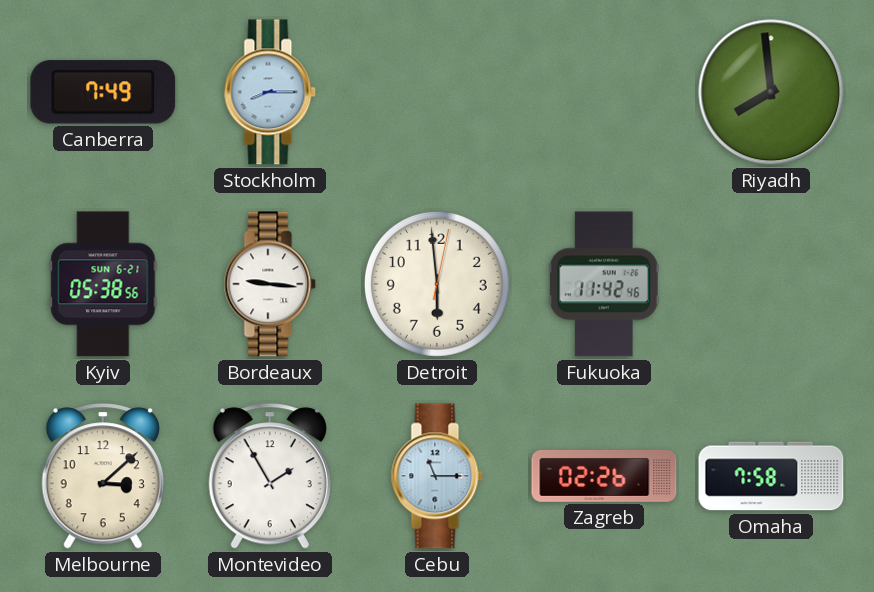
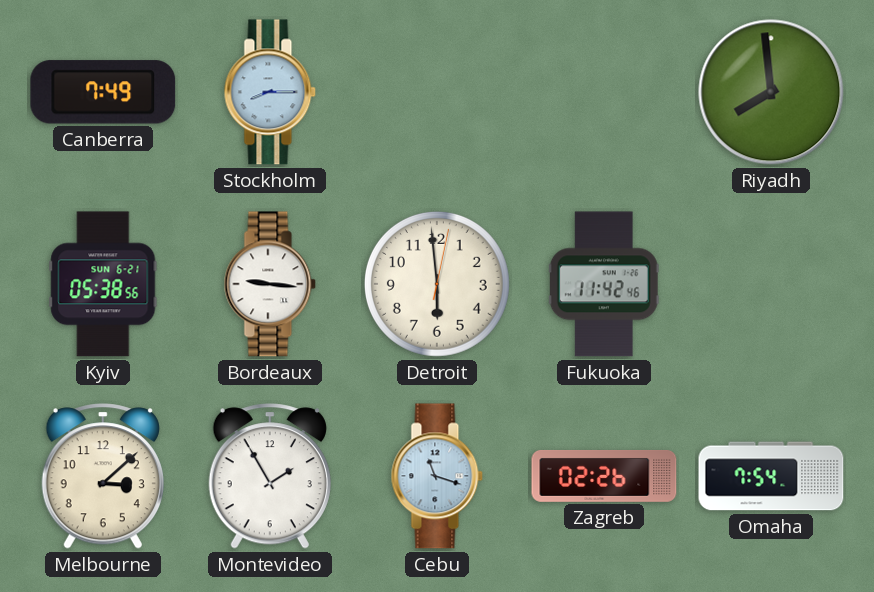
Cebu: 11:15 -> 11:18 (437, 476)
Omaha: 7:58 -> 7:54 (771, 476)
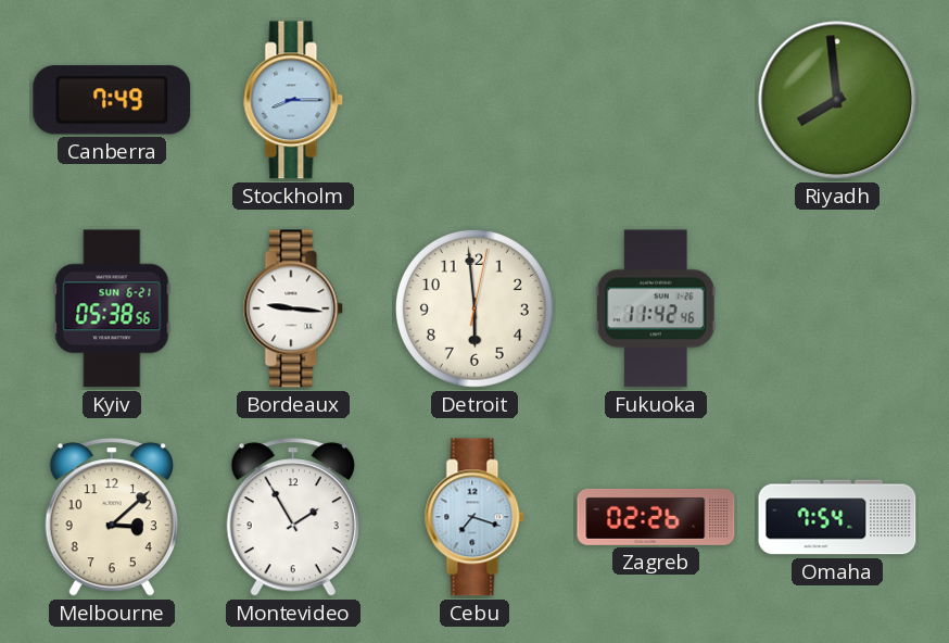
Cebu: 11:18 -> 7:18 (474, 517)
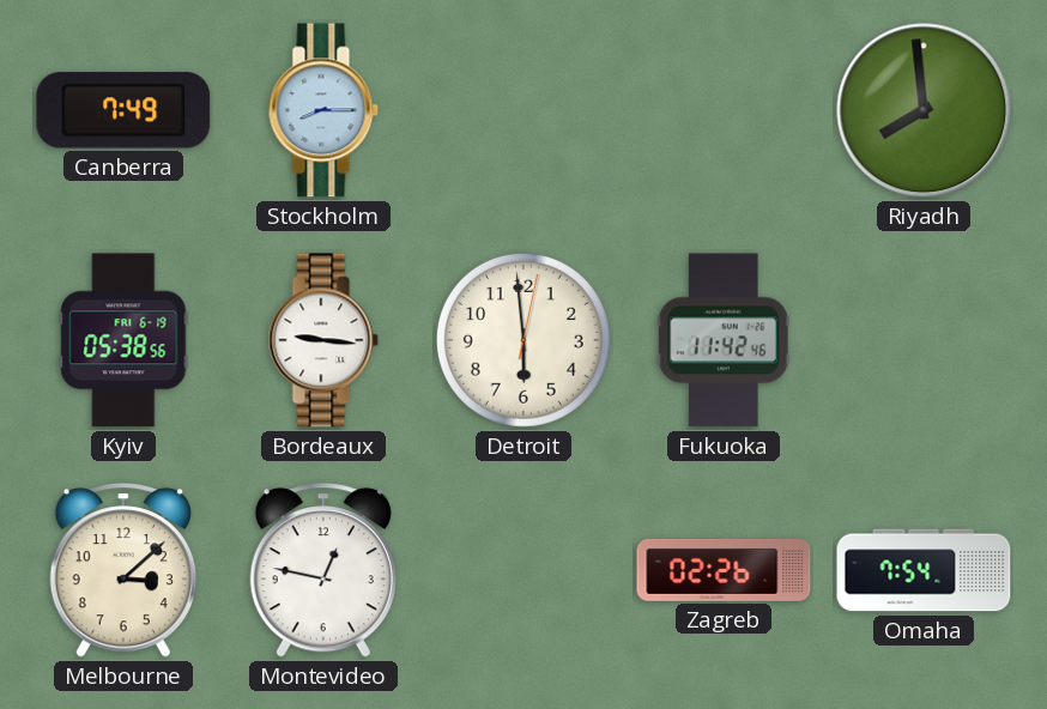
Kyiv date: SUN 6-21 -> FRI 6-19 (123, 340)
Montevideo: 1:55 -> 12:47 (323, 570)
Cebu: 7:18 -> none (474, 517)
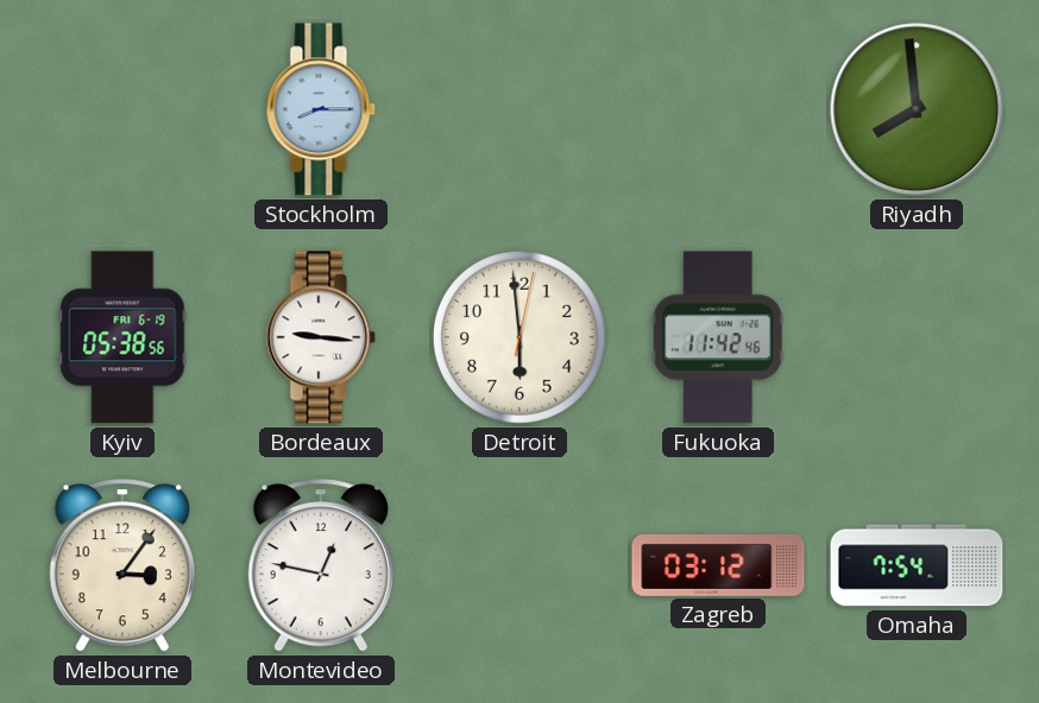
Canberra: 7:49 -> none (123, 110)
Melbourne: 3:08 -> 3:06 (122, 565)
Zagreb: 02:26 -> 03:12 (718, 565)
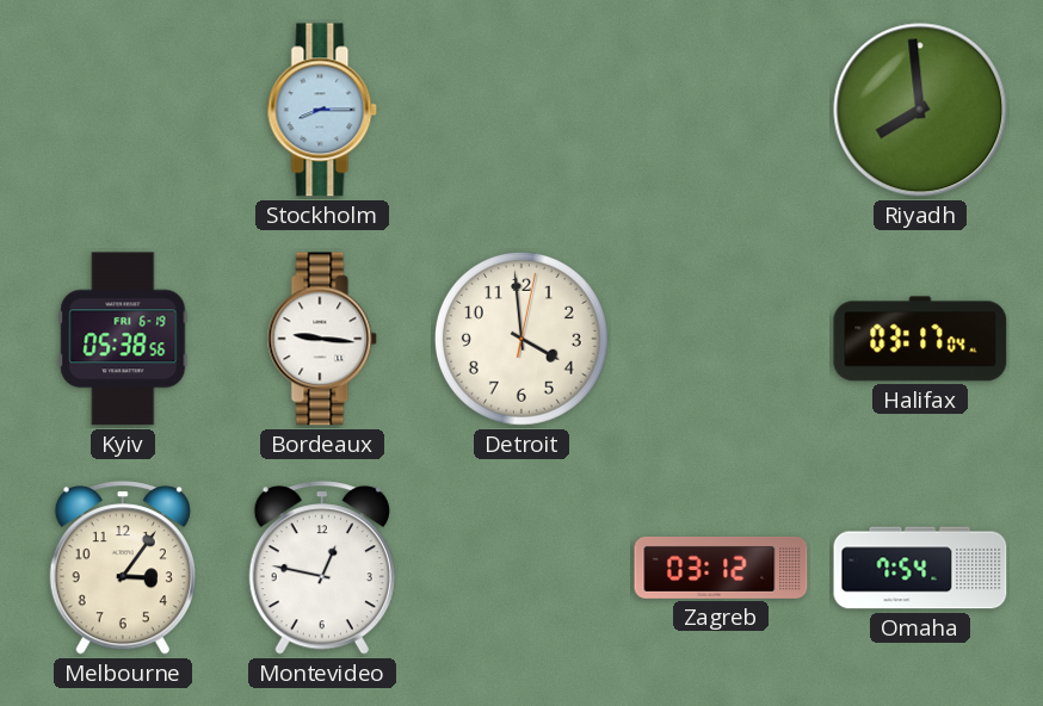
Detroit: 5:59 -> 3:59 (521, 339)
Fukuoka: 11:42 -> none (718, 337)
Halifax: none -> 03:17 (920, 339)
